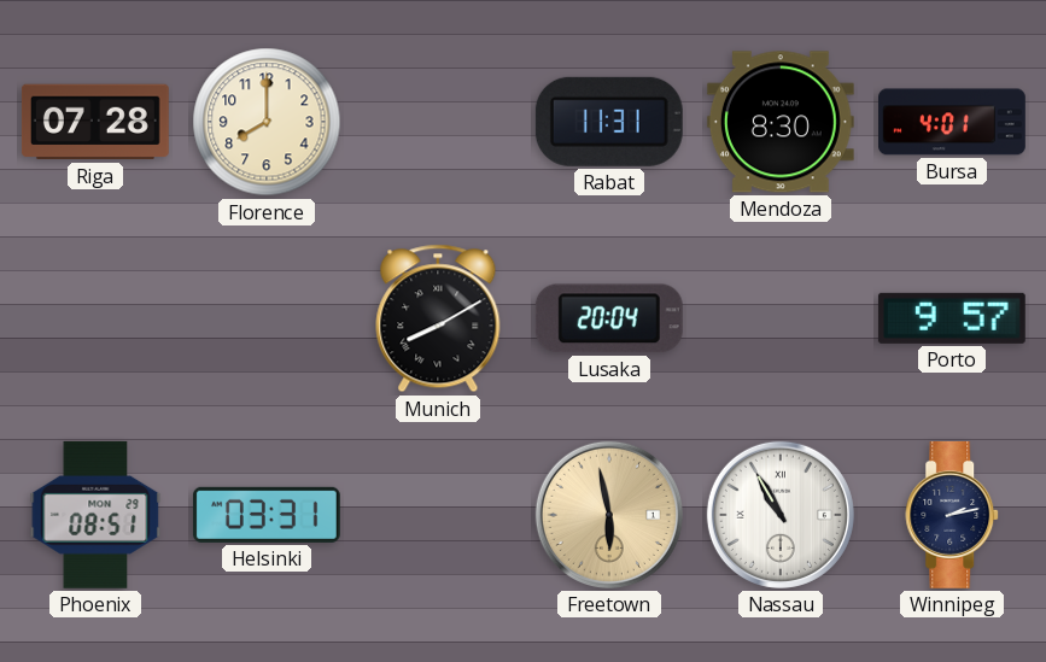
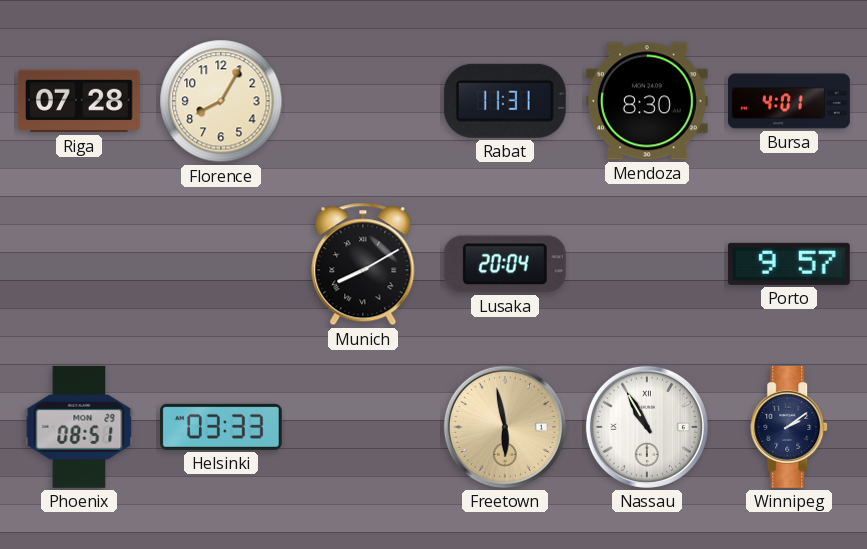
Florence: 8:00 -> 8:05 (221, 101)
Helsinki: 03:31 -> 03:33 (221, 427)
Winnipeg: 2:13 -> 2:09 (790, 427)
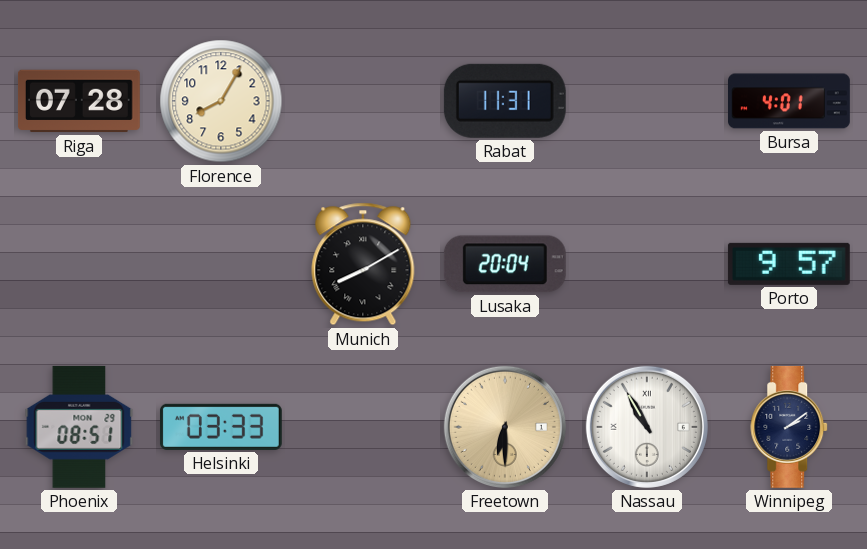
Mendoza: 8:30 -> none (647, 101)
Freetown: 5:58 -> 6:30 (505, 427)
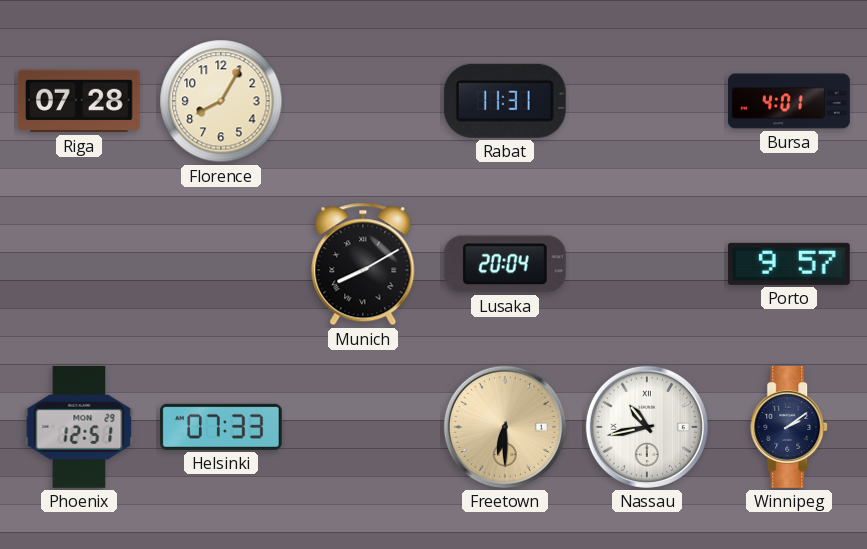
Phoenix: 08:51 -> 12:51 (79, 427)
Helsinki: 03:33 -> 07:33 (221, 427)
Nassau: 10:55 -> 10:43 (647, 427)
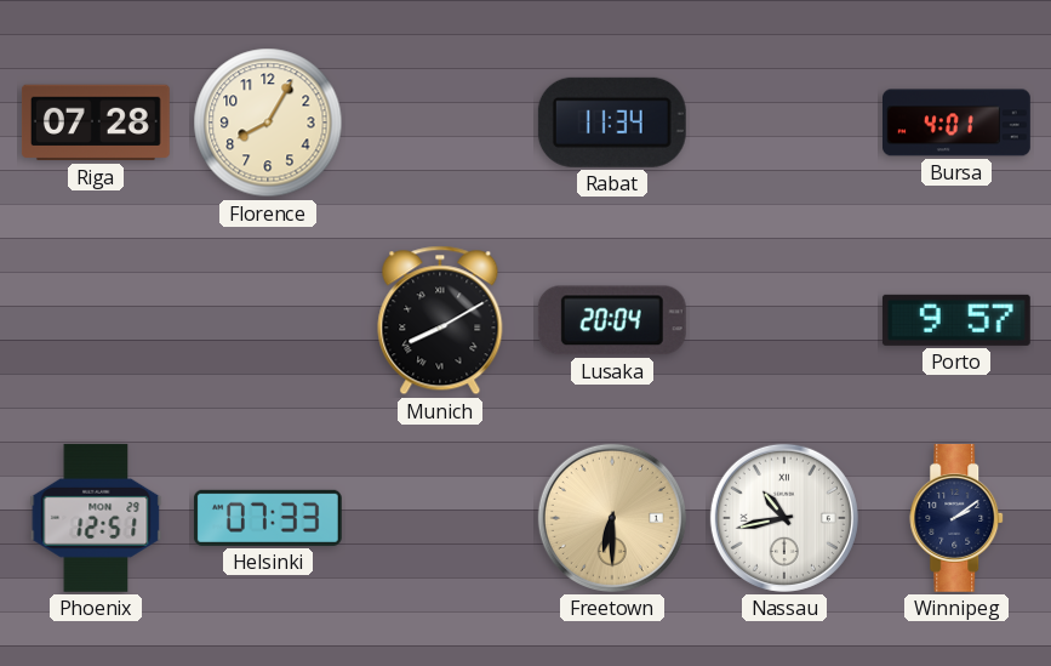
Rabat: 11:31 -> 11:34 (612, 123)
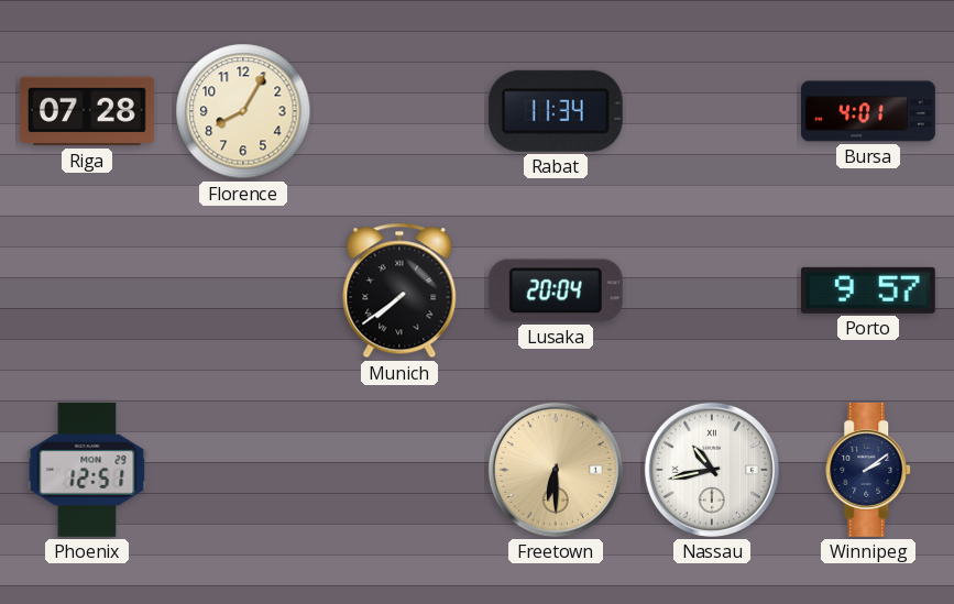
Munich: 8:10 -> 7:39 (399, 290)
Helsinki: 07:33 -> none (268, 518)
